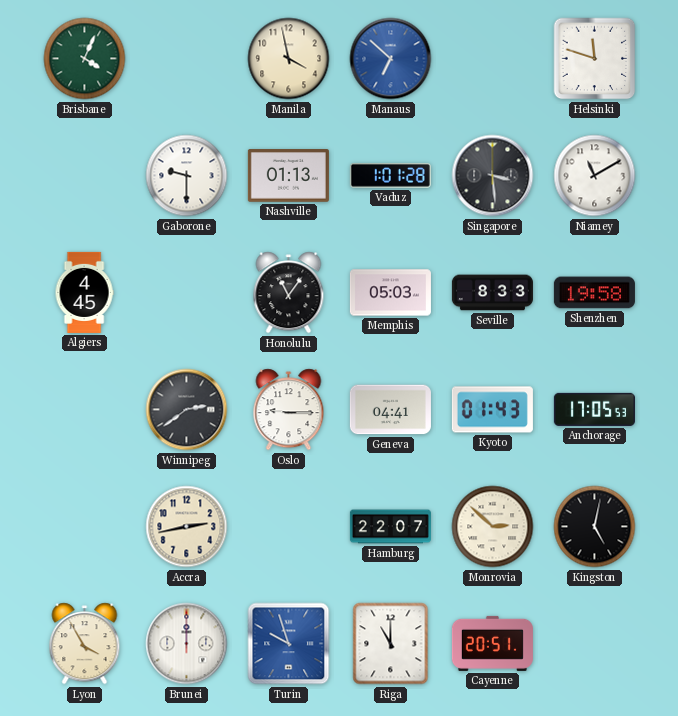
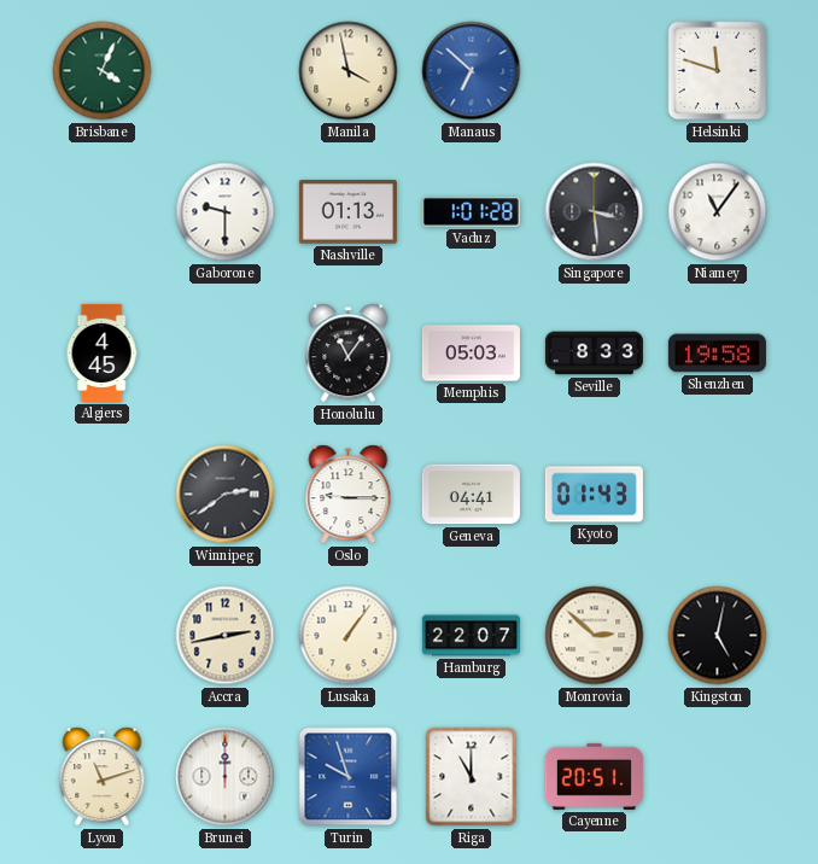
Niamey: 11:10 -> 11:06 (718, 212)
Anchorage: 17:05 -> none (594, 409)
Lusaka: none -> 1:06 (349, 636)
Lyon: 3:55 -> 11:12 (103, 777)
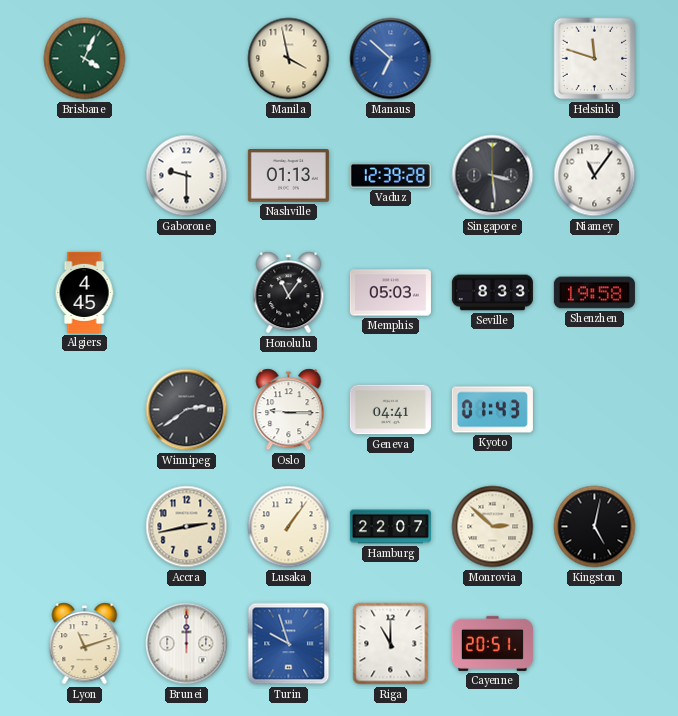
Vaduz: 1:01 -> 12:39 (390, 176)
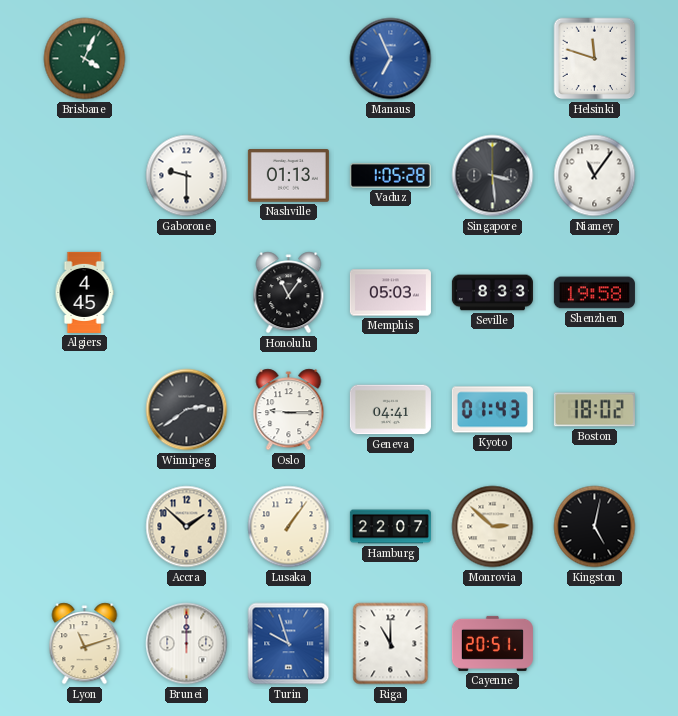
Manila: 3:58 -> none (289, 59)
Manaus: 6:52 -> 6:56 (391, 59)
Vaduz: 12:39 -> 1:05 (390, 176)
Boston: none -> 18:02 (594, 410)
Accra: 2:43 -> 1:52 (187, 527)
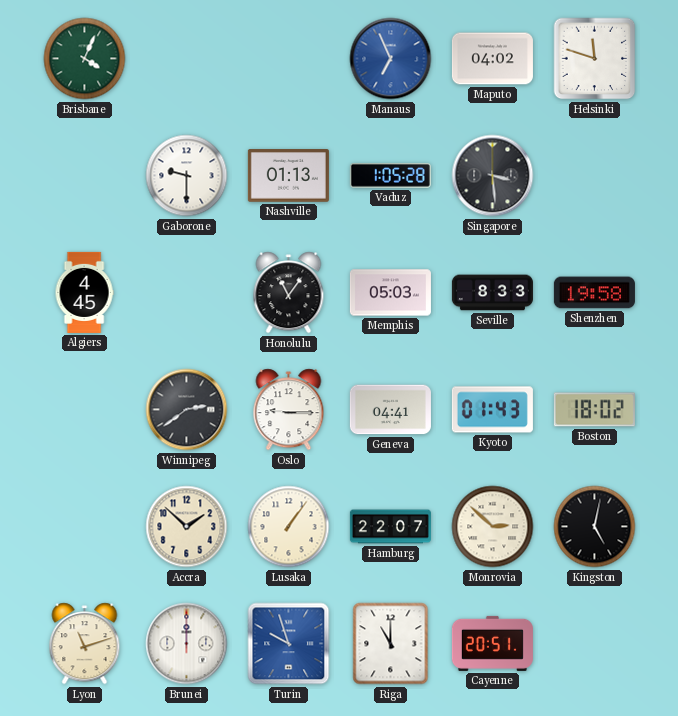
Maputo: none -> 04:02 (492, 59)
Niamey: 11:06 -> none (595, 176)
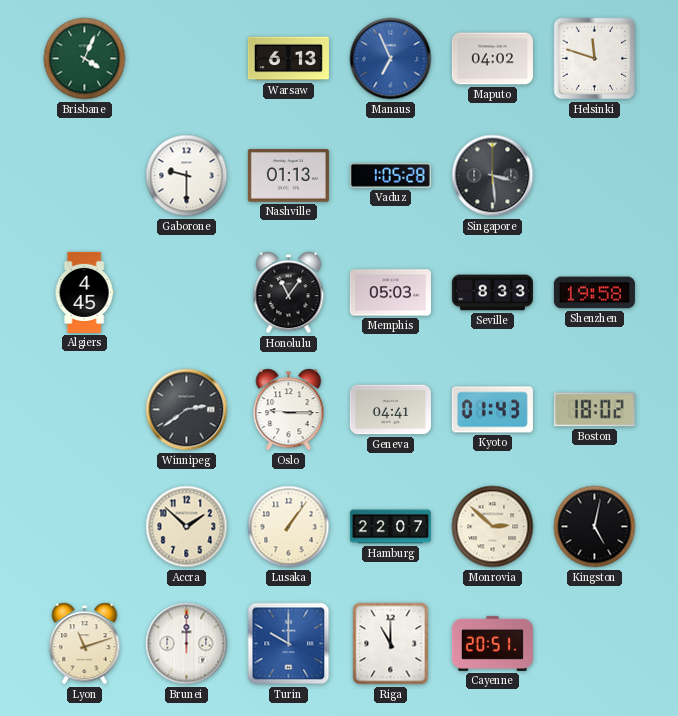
Warsaw: none -> 6:13 (288, 59)
Turin: 9:57 -> 10:00 (289, 644)
